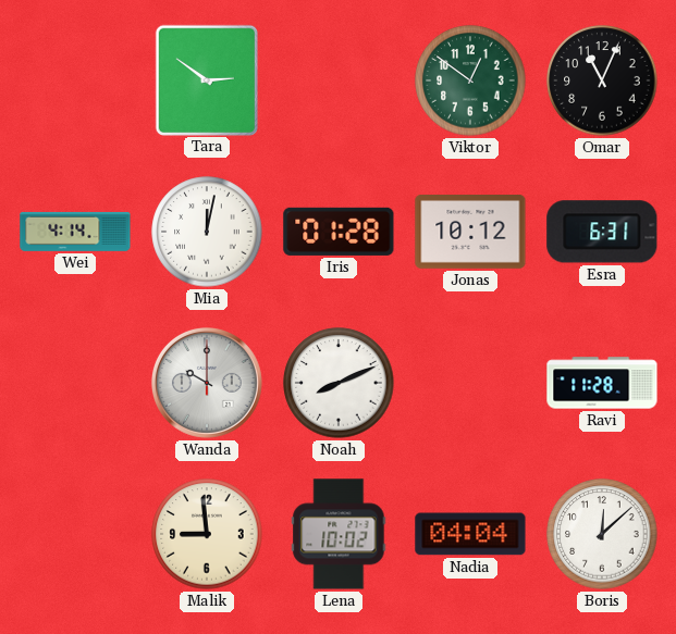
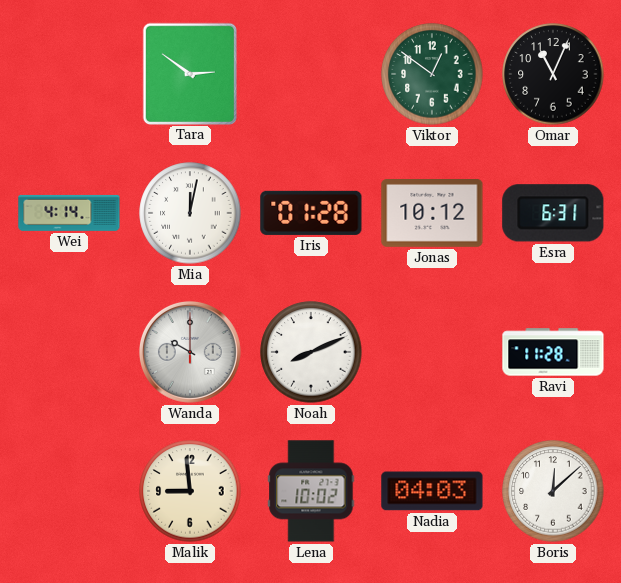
Nadia: 04:04 -> 04:03 (432, 491)
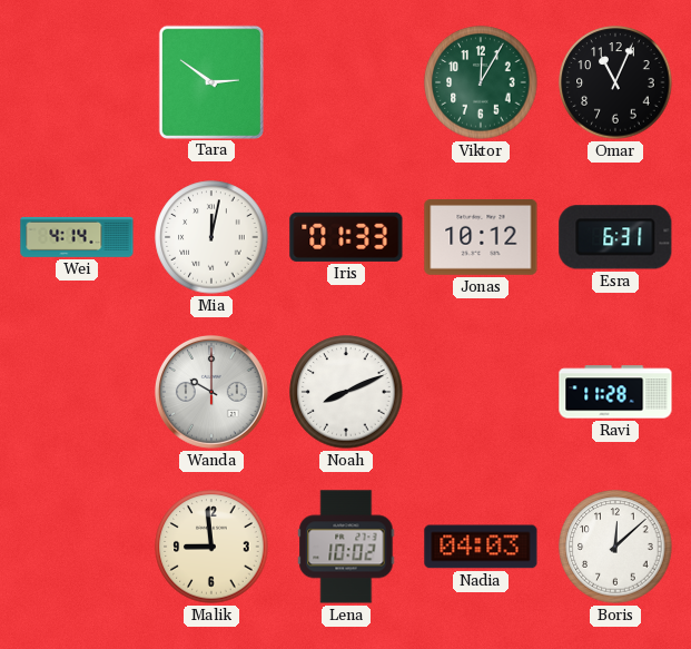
Viktor: 12:51 -> 12:05 (481, 82)
Iris: 01:28 -> 01:33 (346, 237)
